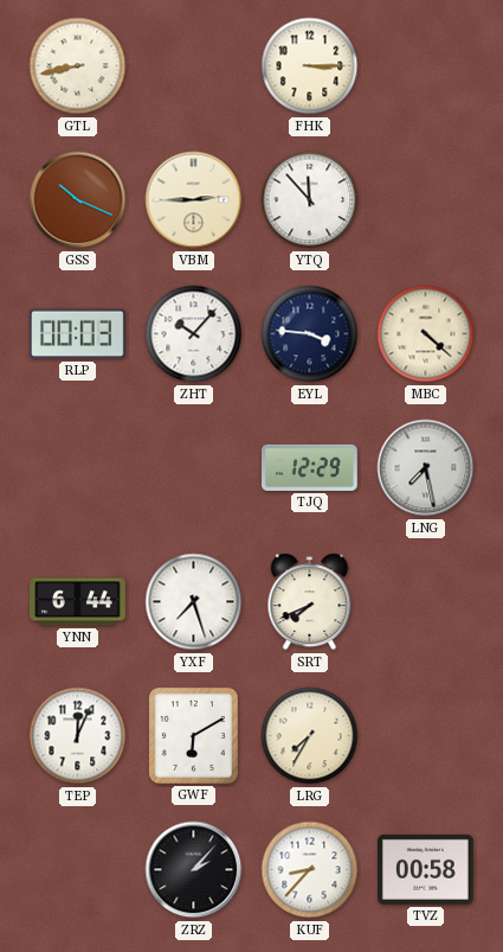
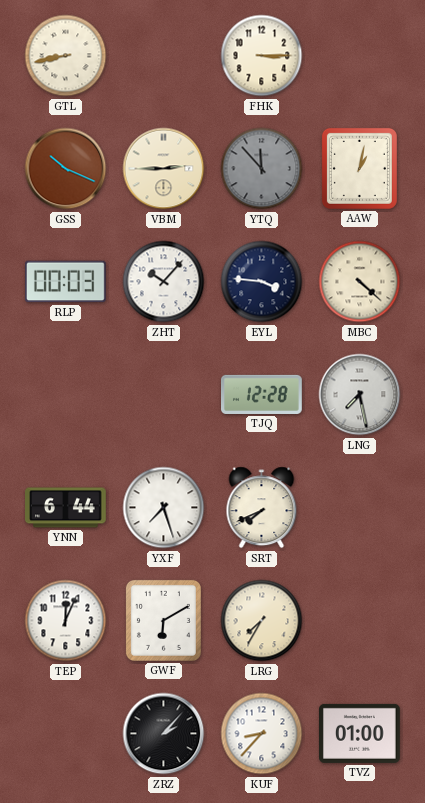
YTQ dial: white -> grey (262, 169)
AAW: none -> 1:02 (359, 168)
TJQ: 12:29 -> 12:28 (262, 394)
TVZ: 00:58 -> 01:00 (360, 733)
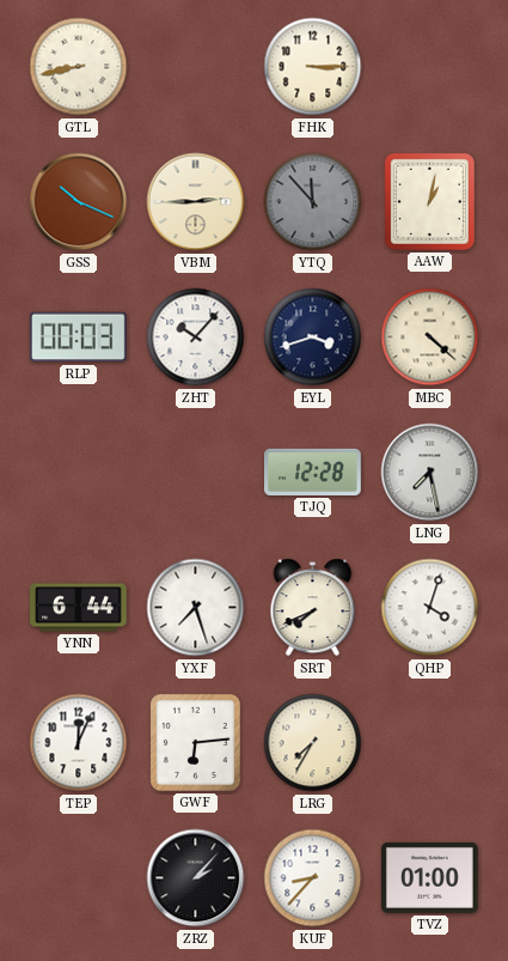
EYL: 3:46 -> 3:42 (313, 337)
QHP: none -> 4:03 (430, 608)
GWF: 6:10 -> 6:14 (195, 742)
